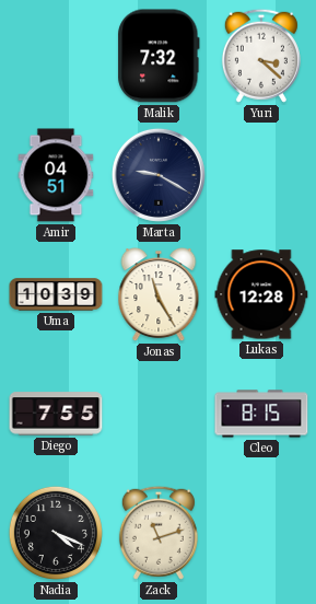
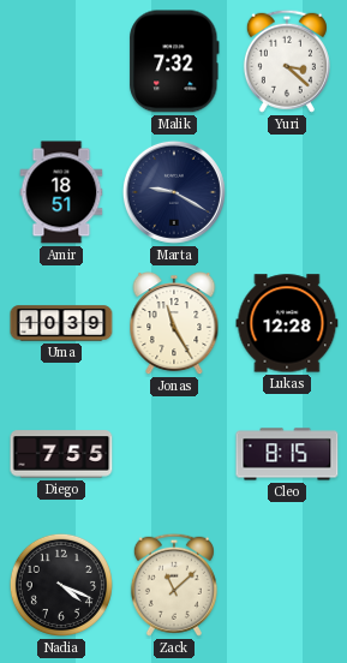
Amir: 04:51 -> 18:51 (61, 192)
Zack: 11:12 -> 11:08 (174, 585)
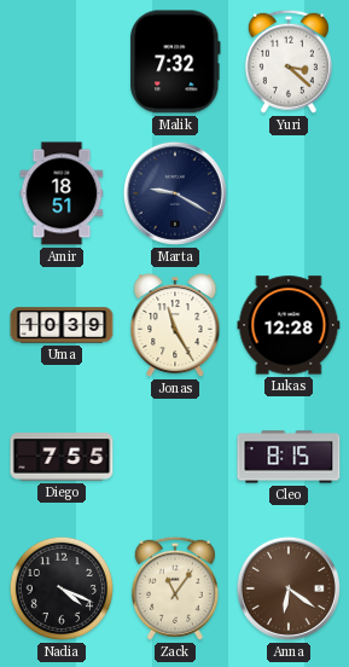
Zack: 11:08 -> 11:06 (175, 588)
Anna: none -> 6:21 (289, 588)
